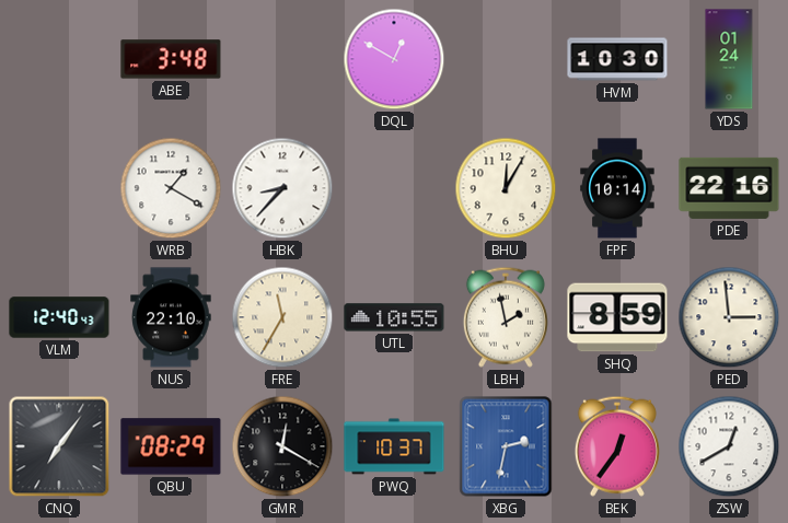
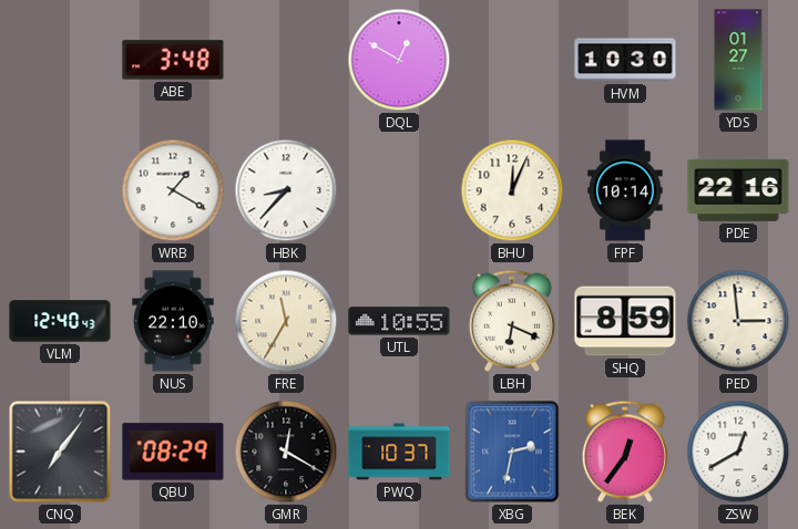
YDS: 01:24 -> 01:27 (738, 60)
BHU: 12:05 -> 12:04 (512, 190)
LBH: 1:58 -> 6:19 (512, 321)
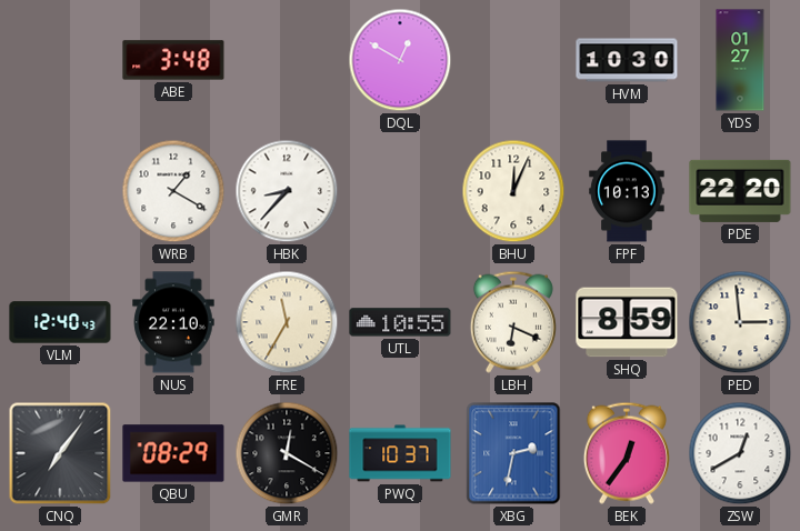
FPF: 10:14 -> 10:13 (627, 191)
PDE: 22:16 -> 22:20 (740, 191)
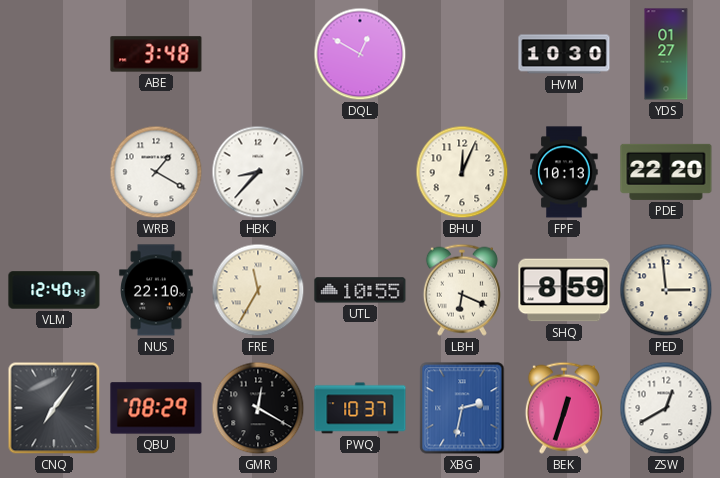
BEK: 12:36 -> 12:33 (564, 408)
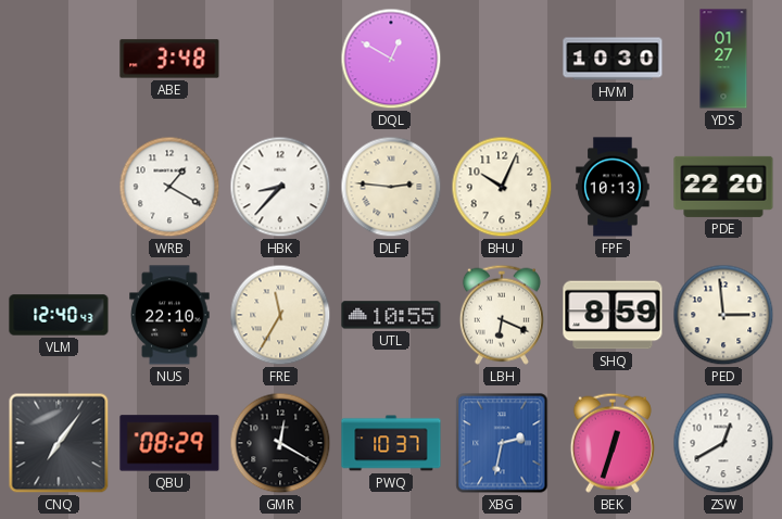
DLF: none -> 2:46 (391, 187)
BHU: 12:04 -> 10:04 (502, 187)
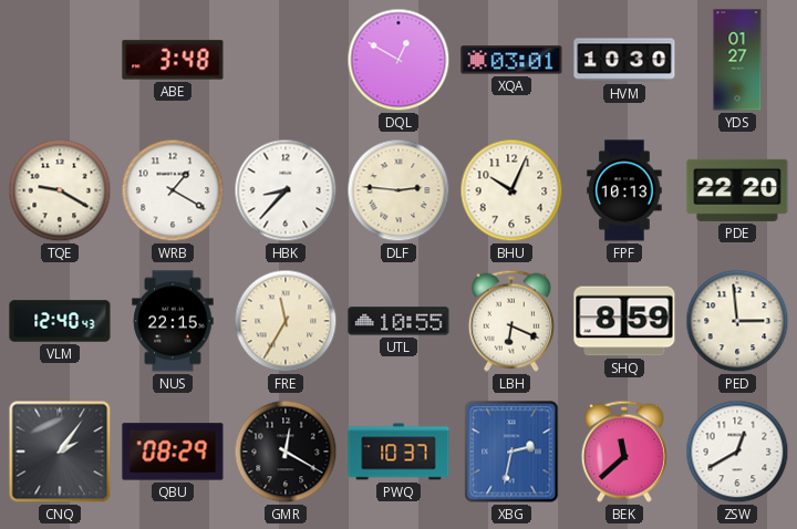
XQA: none -> 03:01 (511, 60)
TQE: none -> 9:20 (60, 190)
NUS: 22:10 -> 22:15 (173, 321)
CNQ: 7:06 -> 2:06 (60, 452)
BEK: 12:33 -> 11:38 (624, 452)
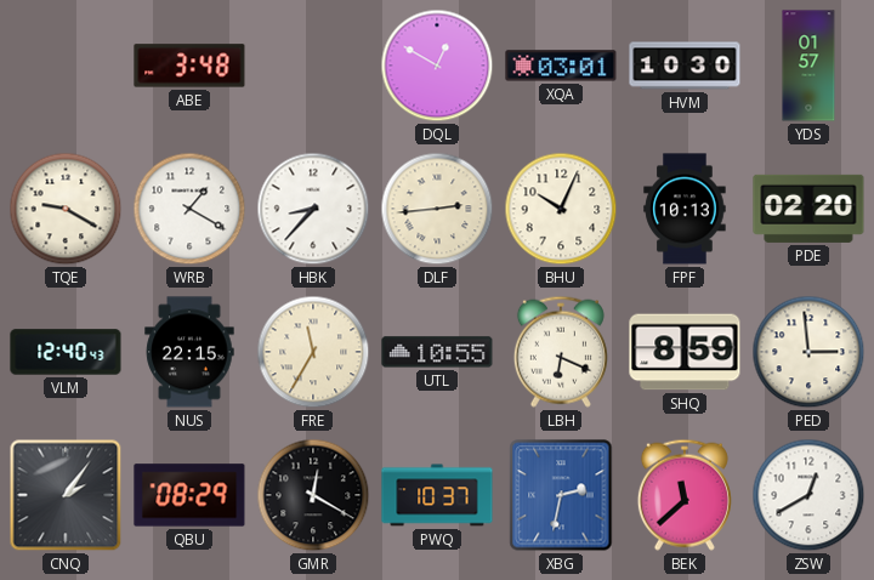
YDS: 01:27 -> 01:57 (808, 66)
DLF: 2:46 -> 2:44 (437, 209)
PDE: 22:20 -> 02:20 (808, 209)
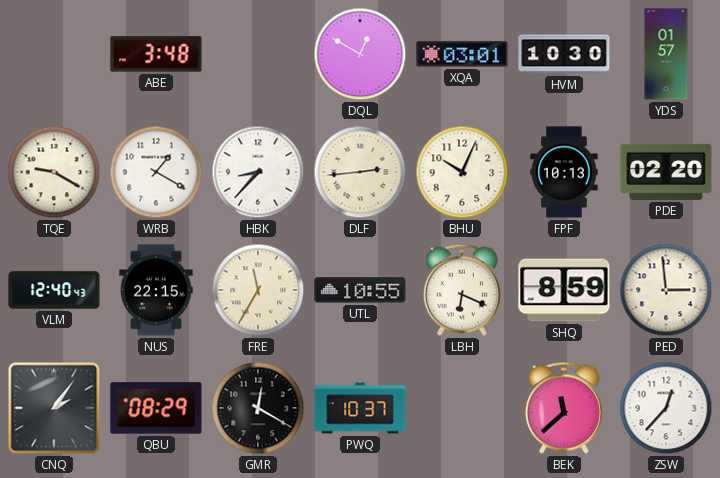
XBG: 2:32 -> none (561, 495)
ZSW: 12:40 -> 12:37 (666, 408)
